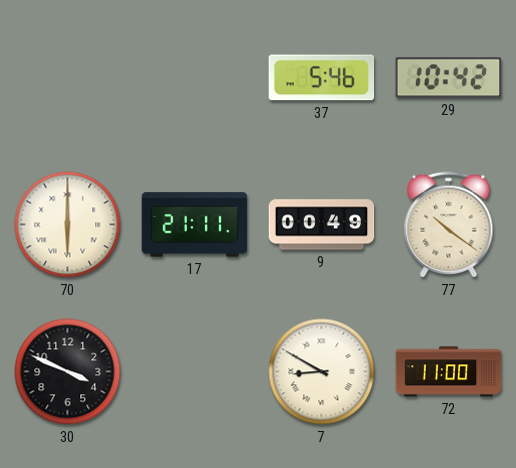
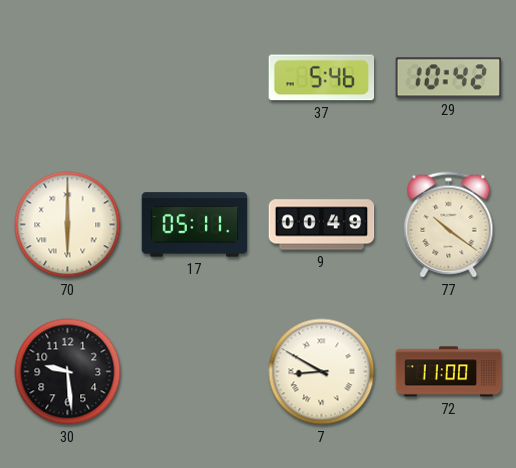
17: 21:11 -> 05:11 (195, 225)
30: 3:49 -> 9:29 (68, 372)
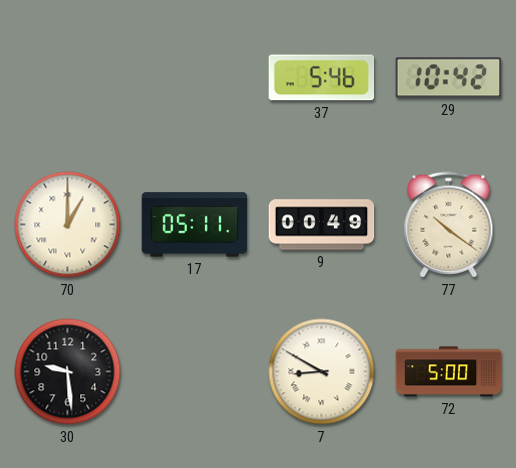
70: 6:00 -> 1:00 (68, 225)
72: 11:00 -> 5:00 (449, 372)
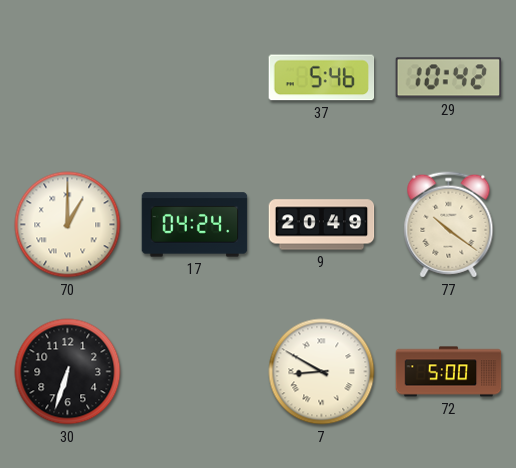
17: 05:11 -> 04:24 (195, 225)
9: 00:49 -> 20:49 (322, 225)
30: 9:29 -> 6:33 (68, 372)
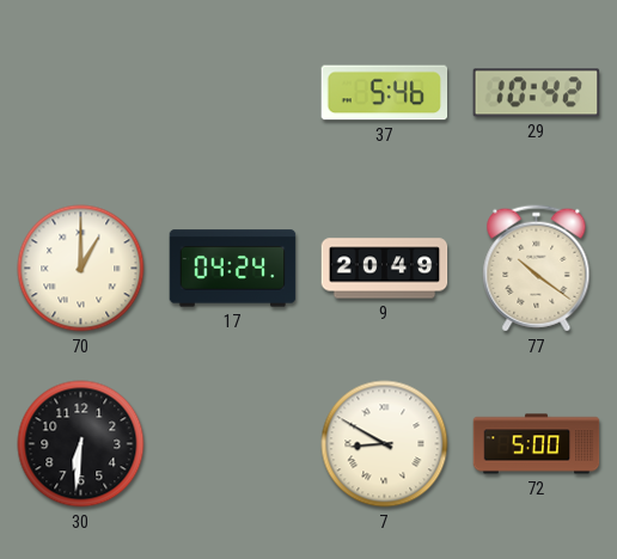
30: 6:33 -> 6:31 (81, 444)
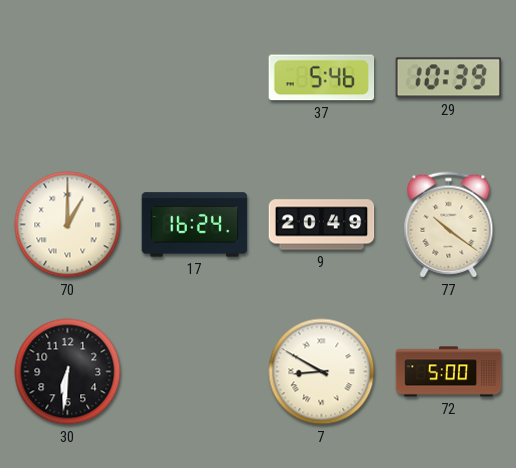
29: 10:42 -> 10:39 (449, 78)
17: 04:24 -> 16:24 (195, 225)
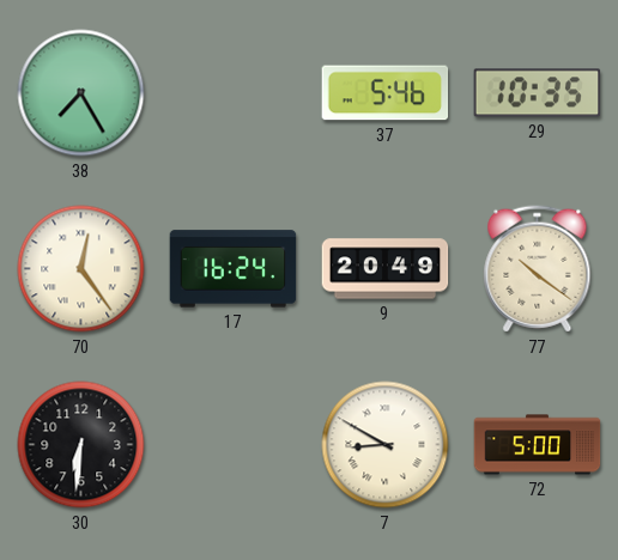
38: none -> 7:25 (81, 93)
29: 10:39 -> 10:35 (538, 93)
70: 1:00 -> 12:24 (81, 269)
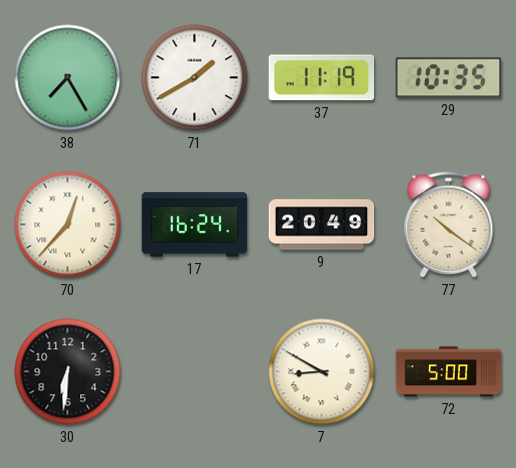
71: none -> 1:40 (195, 78)
37: 5:46 -> 11:19 (322, 78)
70: 12:24 -> 12:37 (68, 225)
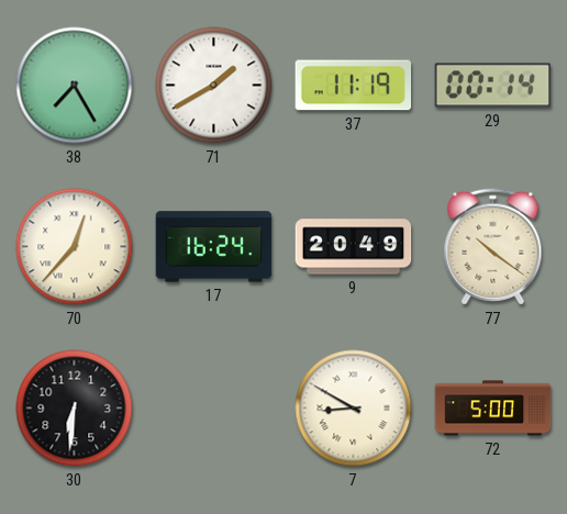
29: 10:35 -> 00:14 (493, 86)
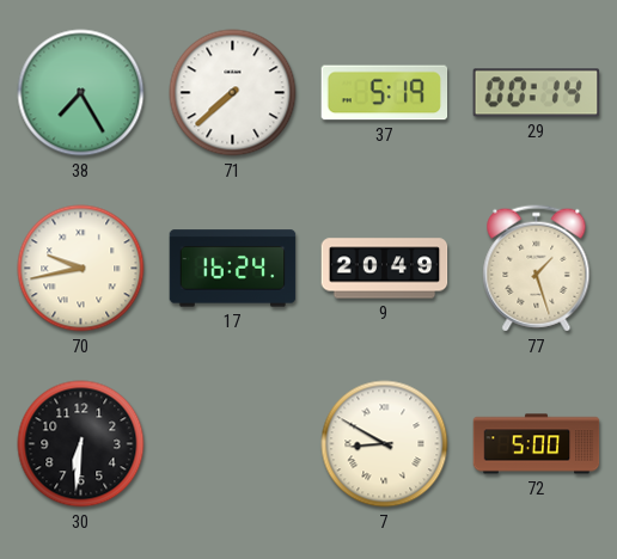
71: 1:40 -> 7:38 (233, 93)
37: 11:19 -> 5:19 (385, 93)
70: 12:37 -> 9:43 (81, 269)
77: 10:21 -> 1:27 (537, 269)
